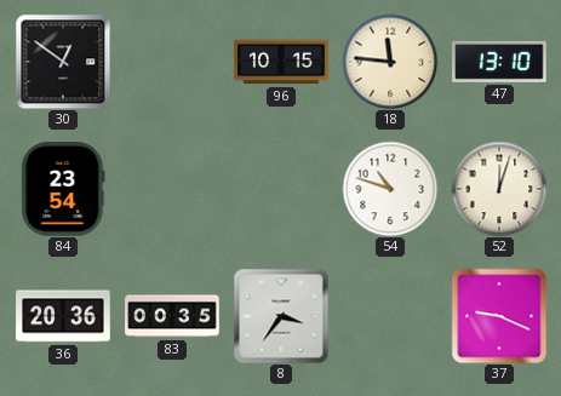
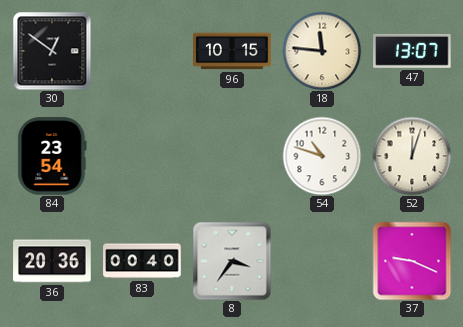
47: 13:10 -> 13:07 (412, 51)
83: 00:35 -> 00:40 (142, 261)
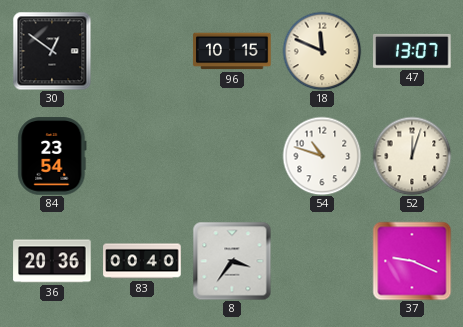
18: 11:46 -> 11:49 (322, 51)
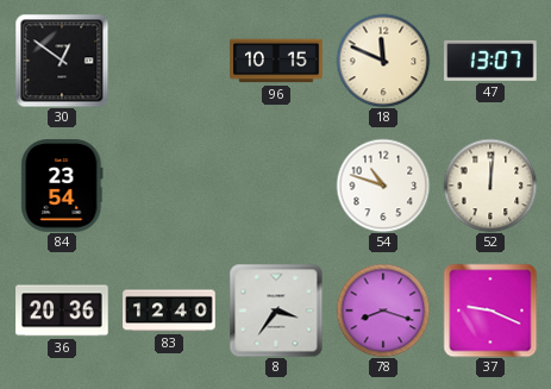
52: 12:03 -> 12:01 (490, 186)
83: 00:40 -> 12:40 (169, 310)
78: none -> 8:18 (383, 310)
